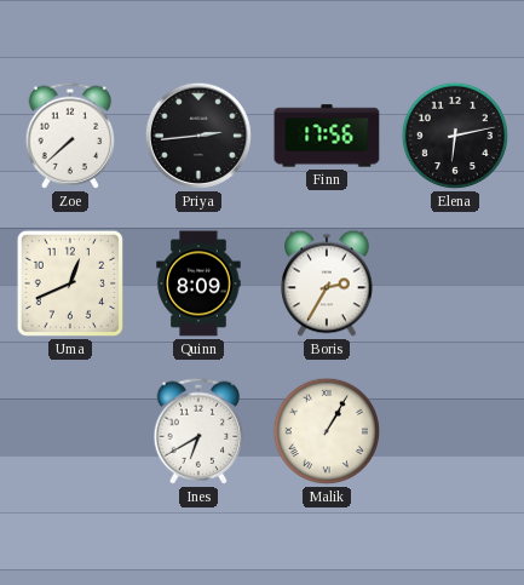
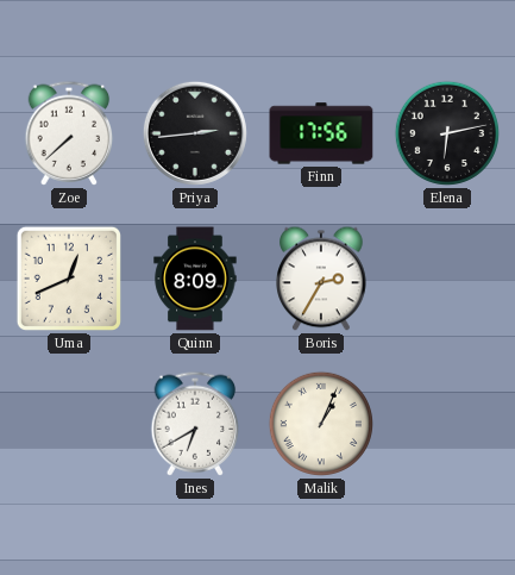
Malik: 1:05 -> 1:04 (321, 424)
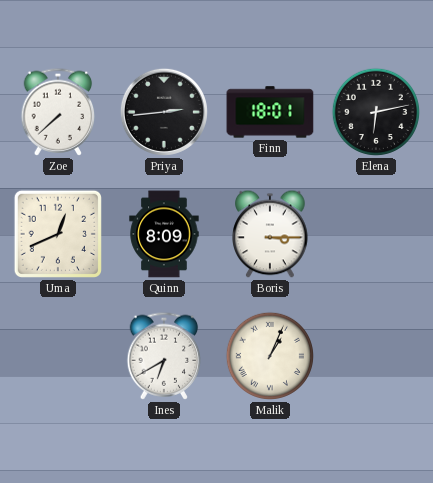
Finn: 17:56 -> 18:01 (270, 112)
Boris: 2:35 -> 3:15 (270, 234)
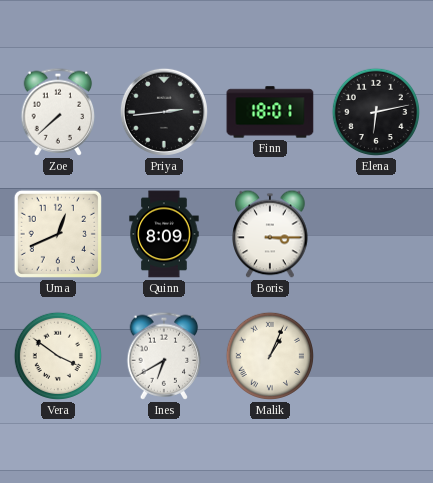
Vera: none -> 3:51 (58, 356)
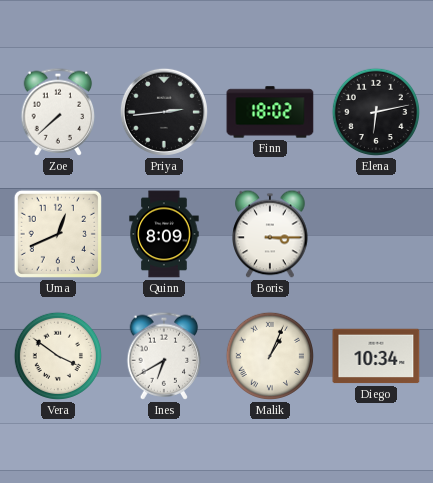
Finn: 18:01 -> 18:02 (270, 112)
Diego: none -> 10:34 (376, 356)
